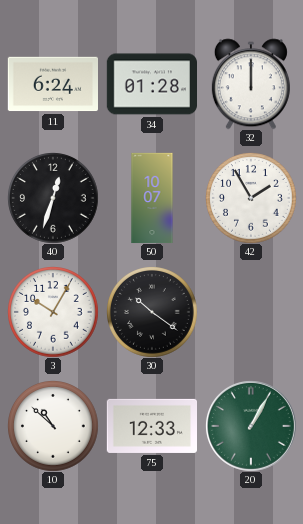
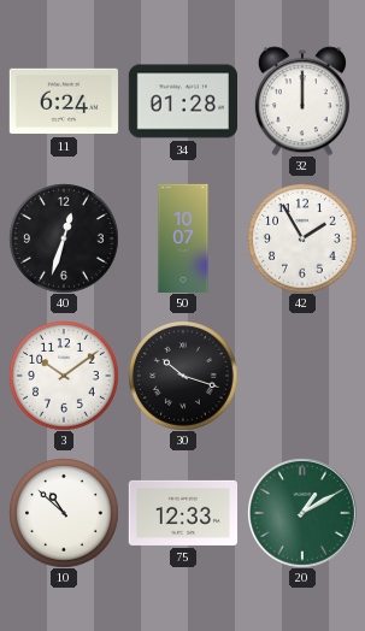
3: 10:05 -> 10:09 (64, 376)
30: 10:21 -> 10:18 (183, 376)
20: 1:05 -> 1:10 (302, 513)
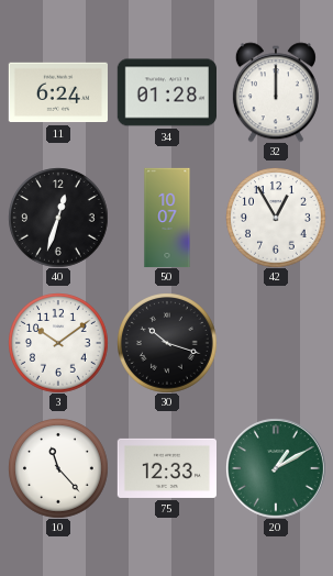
42: 1:55 -> 12:55 (276, 218)
10: 10:52 -> 11:23 (58, 468)
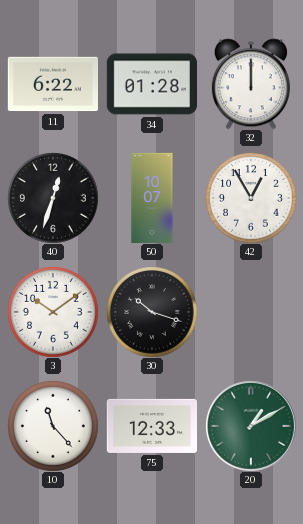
11: 6:24 -> 6:22 (52, 84)
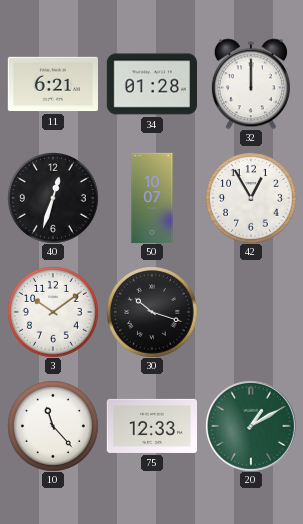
11: 6:22 -> 6:21 (52, 84)
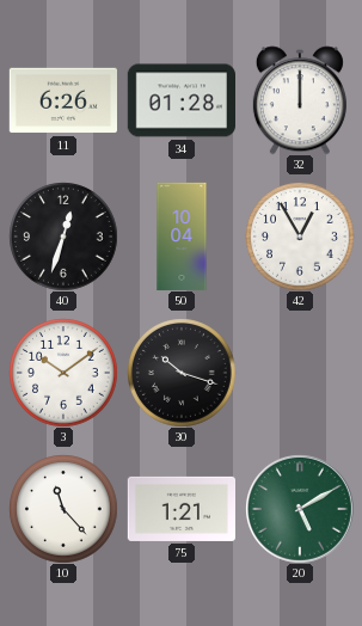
11: 6:21 -> 6:26 (62, 100)
50: 10:07 -> 10:04 (182, 237)
75: 12:33 -> 1:21 (180, 509)
20: 1:10 -> 5:10 (300, 509)
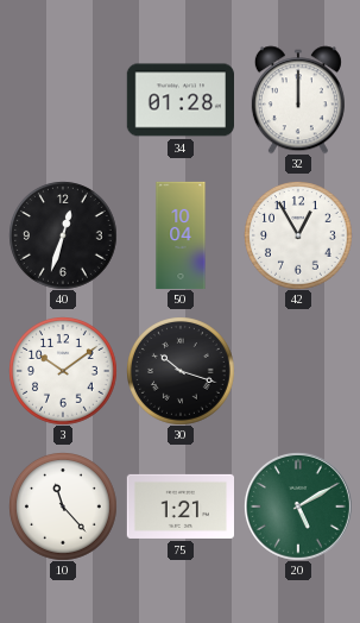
11: 6:26 -> none (62, 100)
